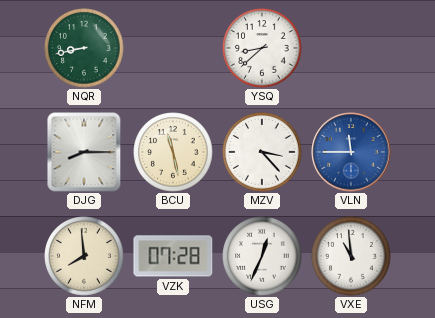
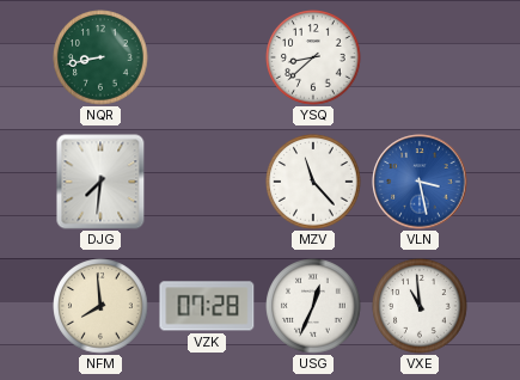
DJG: 8:15 -> 7:31 (100, 182)
BCU: 11:28 -> none (173, 152)
MZV: 3:23 -> 11:23 (313, 182)
VLN: 11:45 -> 3:28 (420, 182)
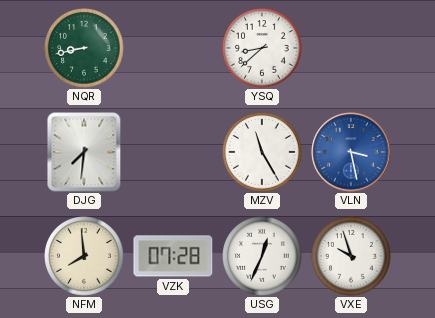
MZV: 11:23 -> 11:25 (262, 152)
VXE: 10:59 -> 9:57 (351, 256)
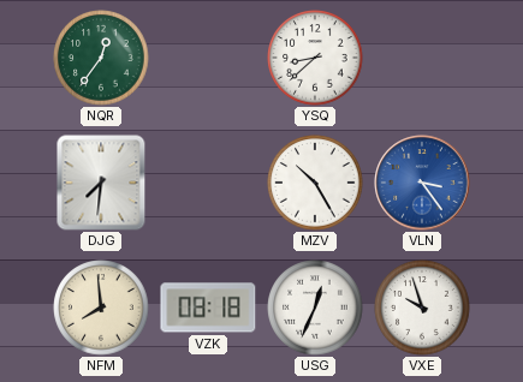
NQR: 8:43 -> 12:36 (101, 58)
MZV: 11:25 -> 10:25 (315, 183)
VLN: 3:28 -> 3:24 (422, 183)
VZK: 07:28 -> 08:18 (208, 308)
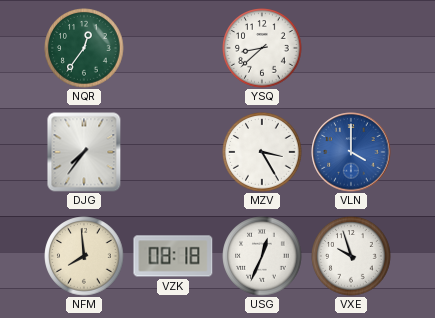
DJG: 7:31 -> 7:36 (84, 152)
MZV: 10:25 -> 3:25 (262, 152)
VLN: 3:24 -> 4:00 (351, 152)
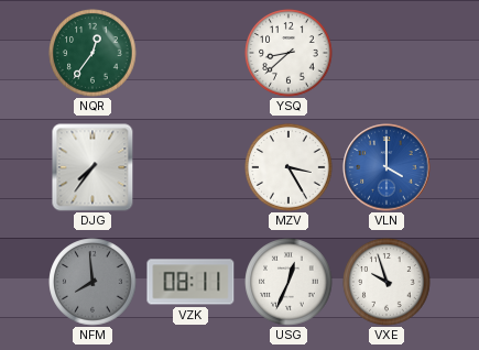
NFM dial: cream -> grey (92, 282)
VZK: 08:18 -> 08:11 (190, 282)
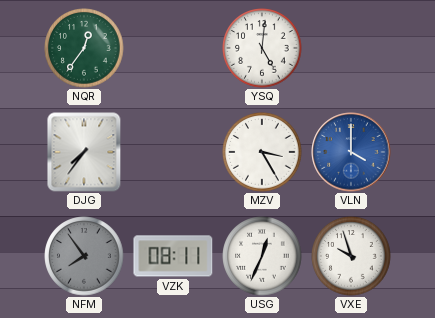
YSQ: 8:38 -> 5:01 (262, 48)
NFM: 7:59 -> 7:54 (84, 256)
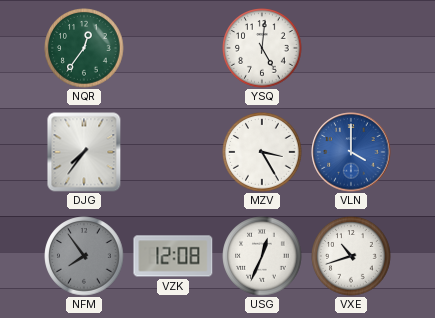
VZK: 08:11 -> 12:08 (173, 256)
VXE: 9:57 -> 10:42 (351, 256)
